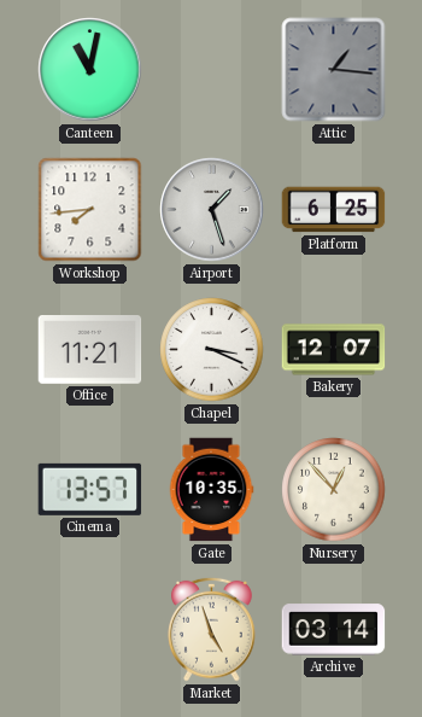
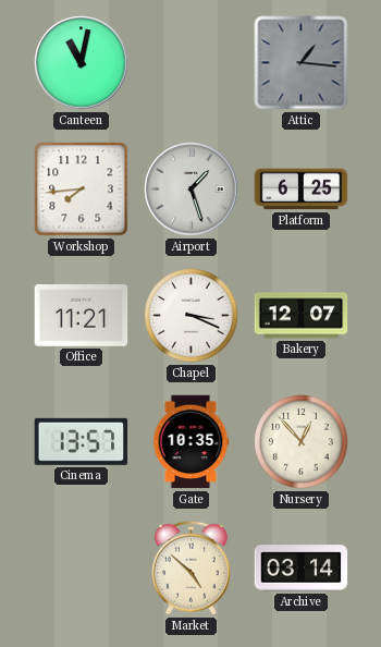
Market: 4:57 -> 4:52 (192, 567)
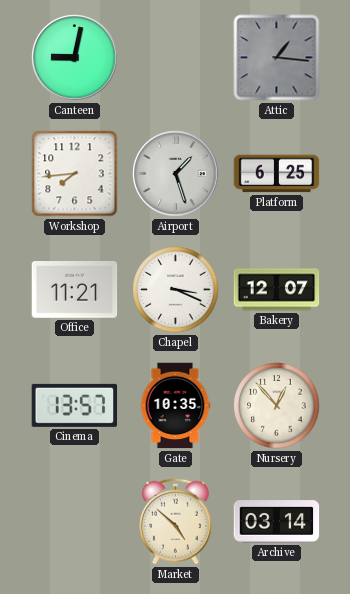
Canteen: 11:02 -> 9:02 (75, 58)
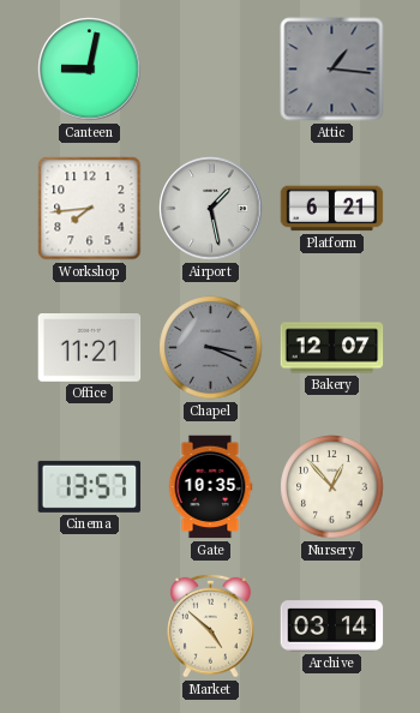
Airport: 1:27 -> 1:28 (211, 209)
Platform: 6:25 -> 6:21 (332, 209)
Chapel dial: white -> grey (211, 348)
